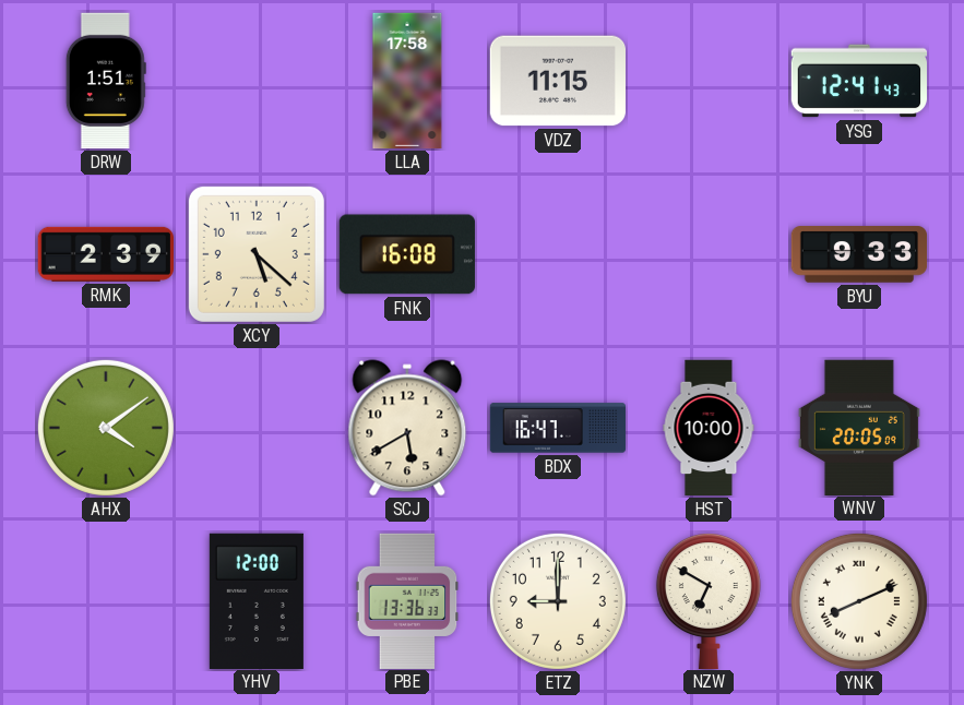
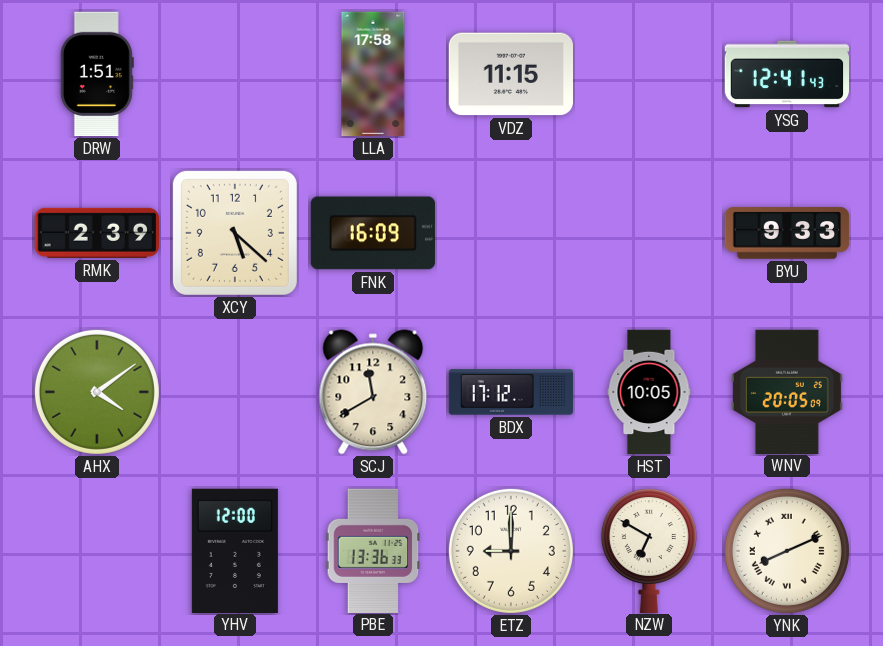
FNK: 16:08 -> 16:09 (373, 233)
SCJ: 5:40 -> 11:40 (373, 392)
BDX: 16:47 -> 17:12 (511, 392)
HST: 10:00 -> 10:05 (649, 392)
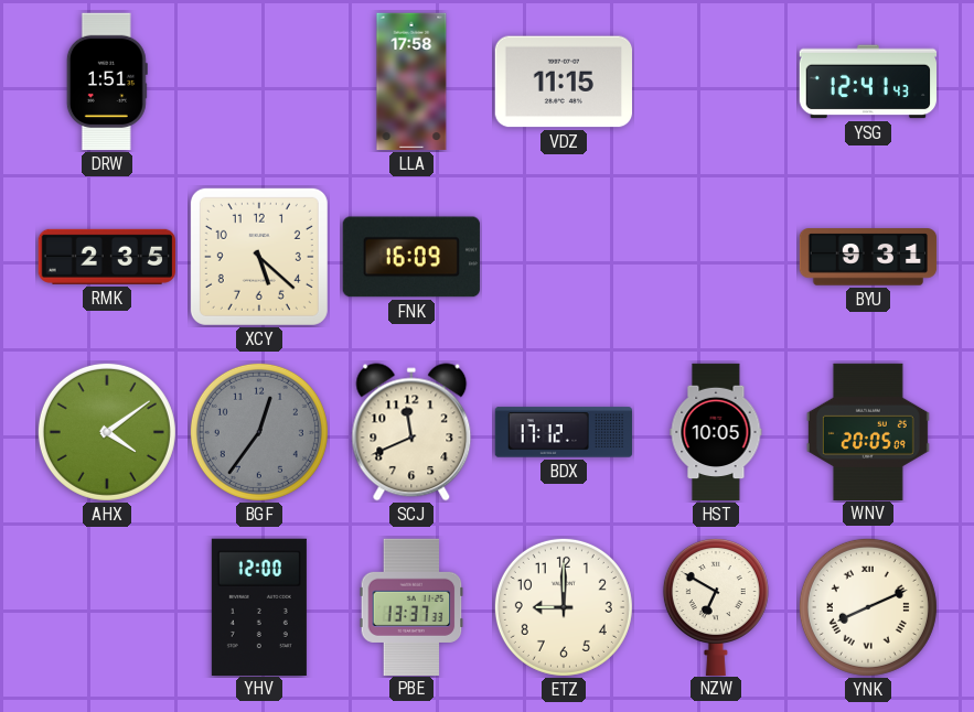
RMK: 2:39 -> 2:35 (106, 257)
BYU: 9:33 -> 9:31 (868, 257)
BGF: none -> 12:36 (259, 432)
SCJ: 11:40 -> 11:41 (411, 432)
PBE: 13:36 -> 13:37 (411, 606)
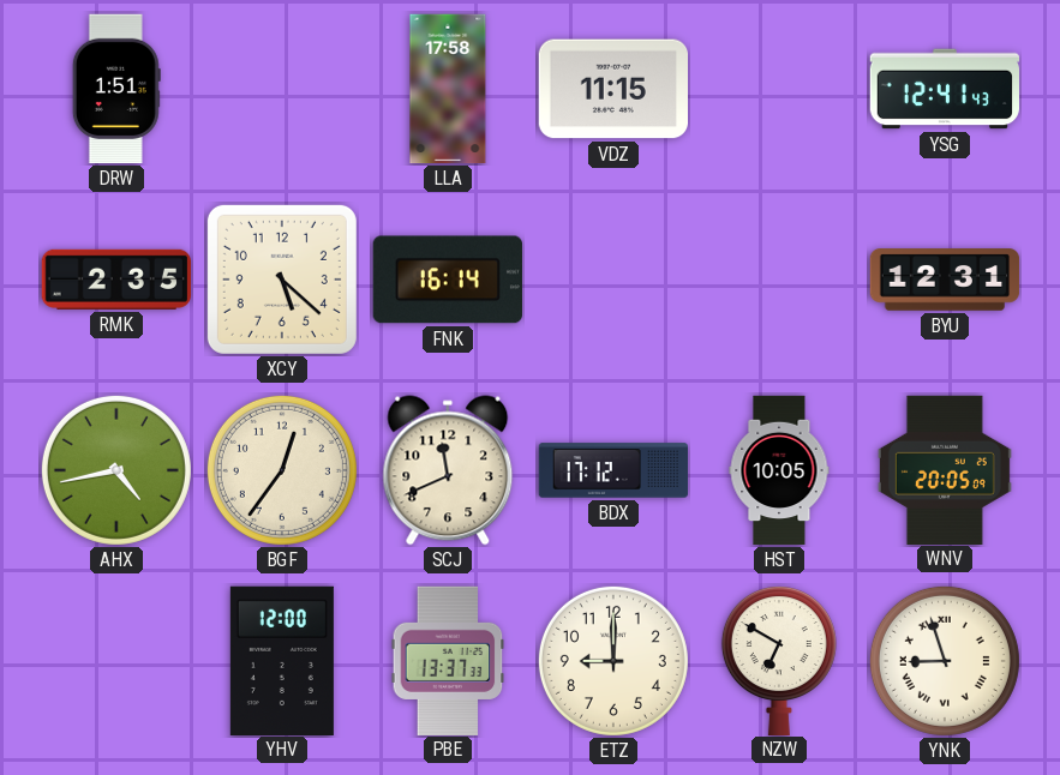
FNK: 16:09 -> 16:14 (448, 280)
BYU: 9:31 -> 12:31 (945, 280)
AHX: 4:09 -> 4:43 (116, 470)
BGF dial: grey -> cream (282, 470)
YNK: 8:11 -> 8:57 (945, 661)
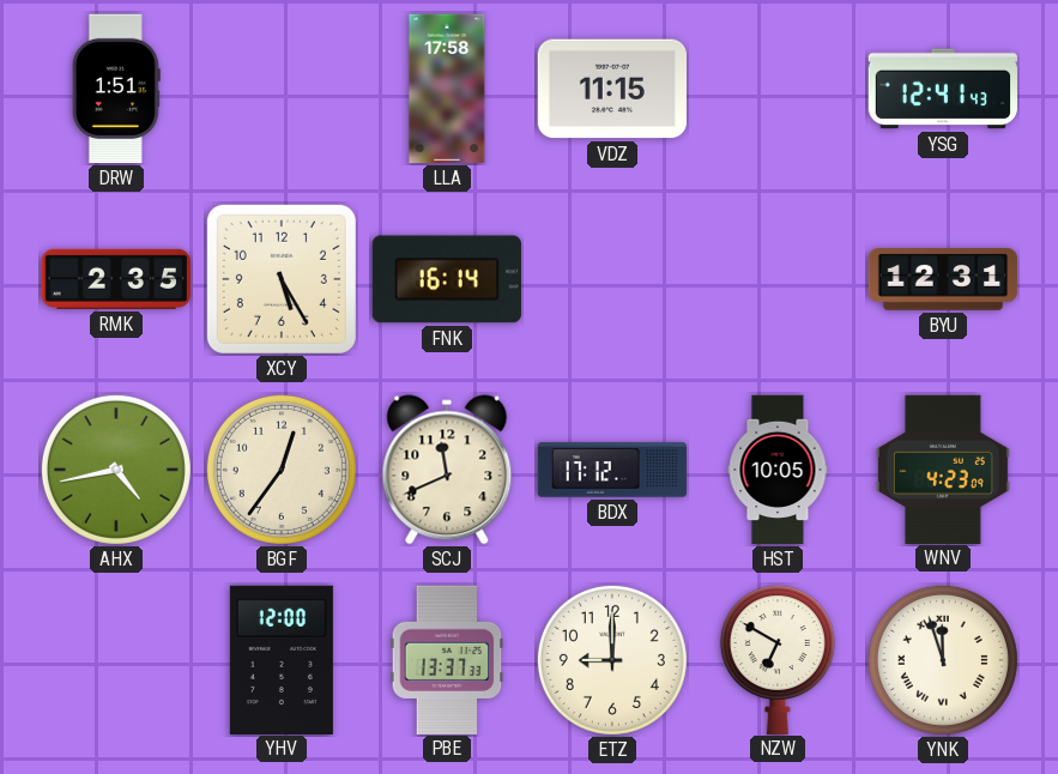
XCY: 5:22 -> 5:25 (282, 279)
WNV: 20:05 -> 4:23 (943, 468)
YNK: 8:57 -> 11:57 (943, 660)
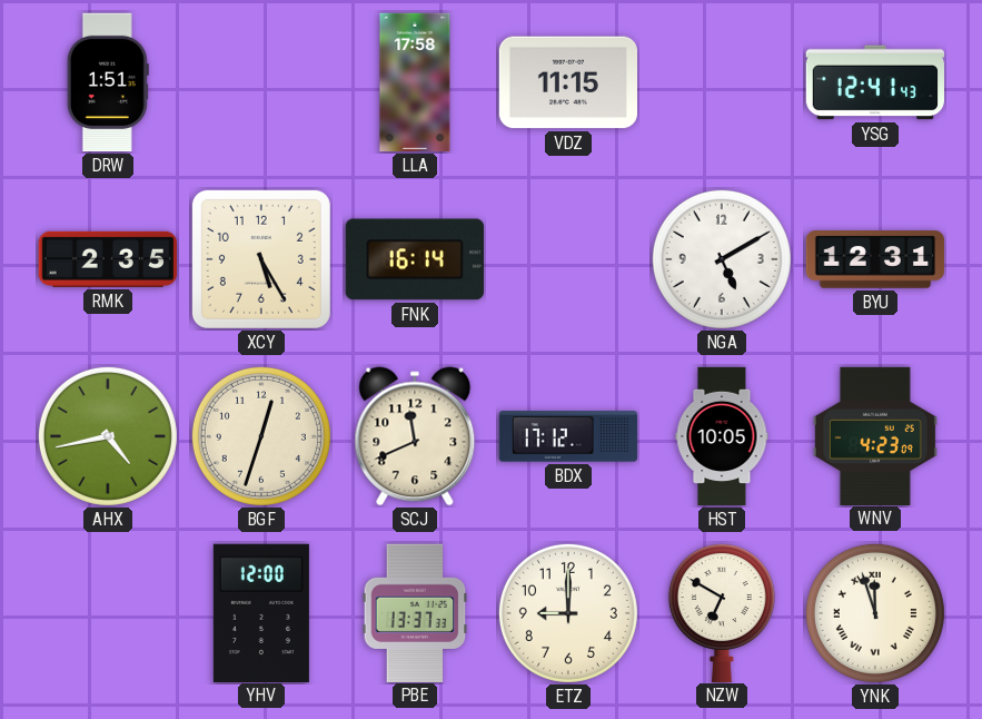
NGA: none -> 5:10 (722, 259)
BGF: 12:36 -> 12:33 (261, 436)
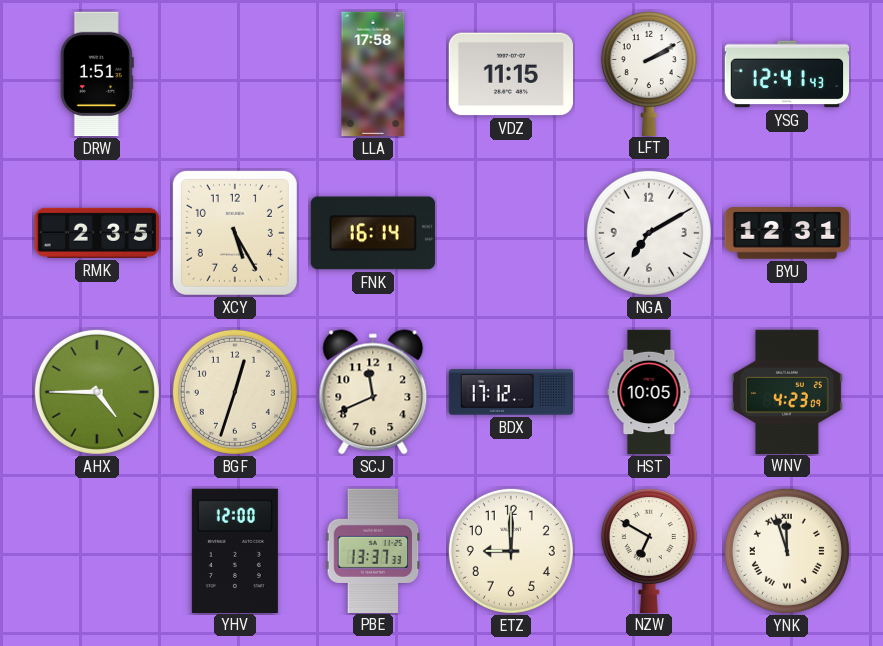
LFT: none -> 2:10 (649, 74)
NGA: 5:10 -> 7:10 (649, 233)
AHX: 4:43 -> 4:45 (97, 392)
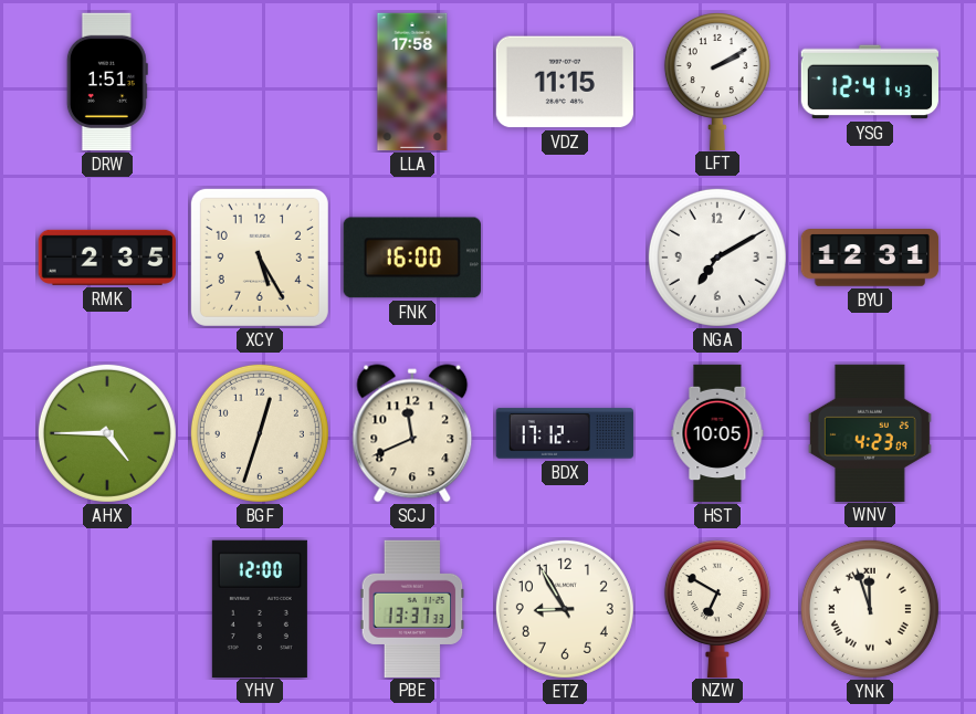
FNK: 16:14 -> 16:00 (412, 258)
ETZ: 9:00 -> 8:55 (565, 609)
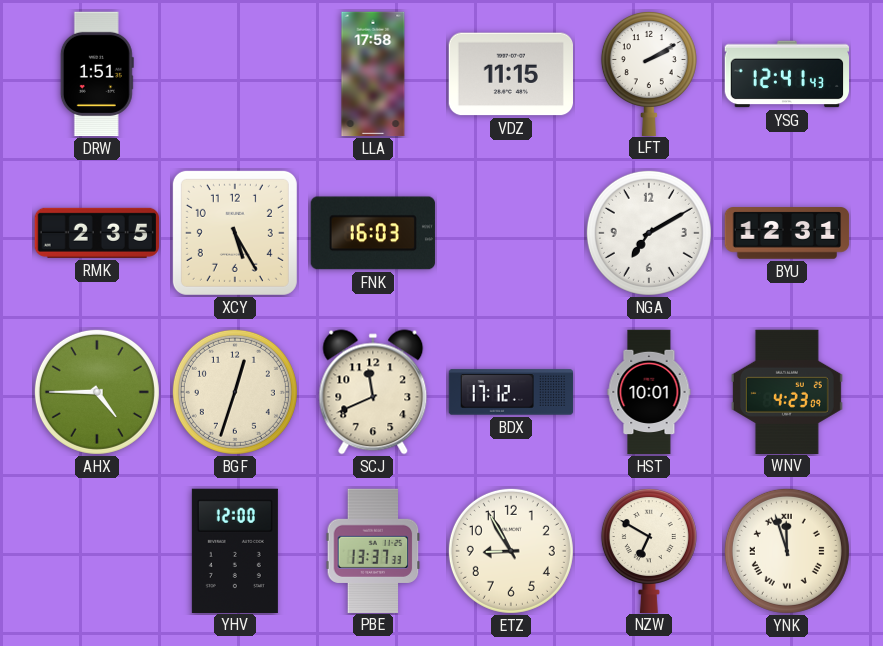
FNK: 16:00 -> 16:03 (373, 233)
HST: 10:05 -> 10:01 (649, 392)
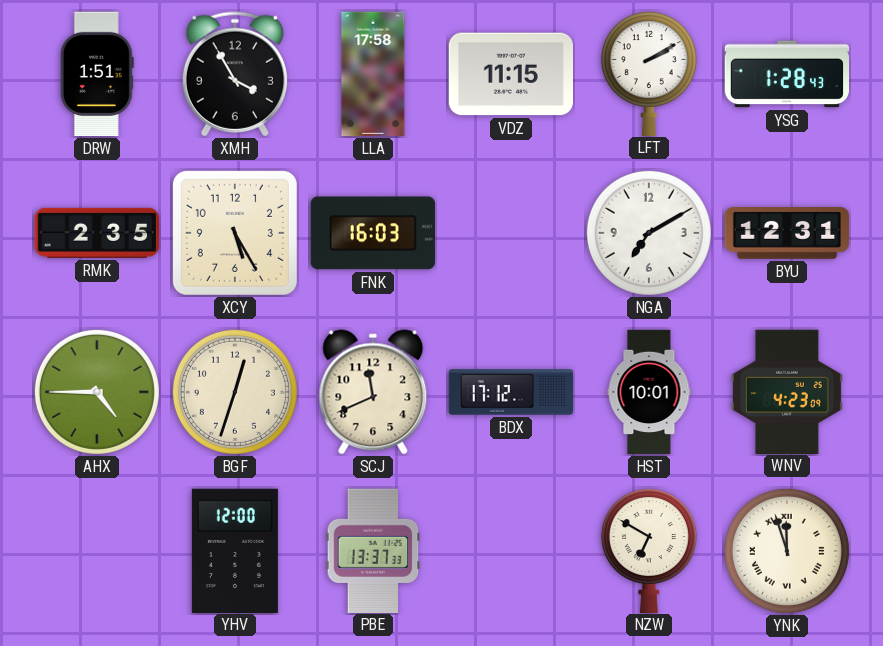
XMH: none -> 3:55 (235, 74)
YSG: 12:41 -> 1:28 (787, 74)
ETZ: 8:55 -> none (511, 551)
